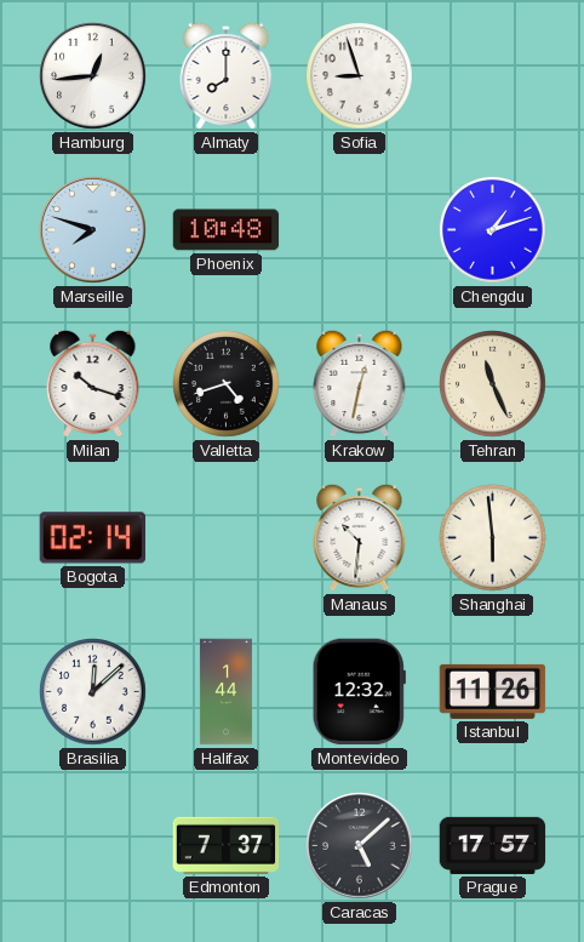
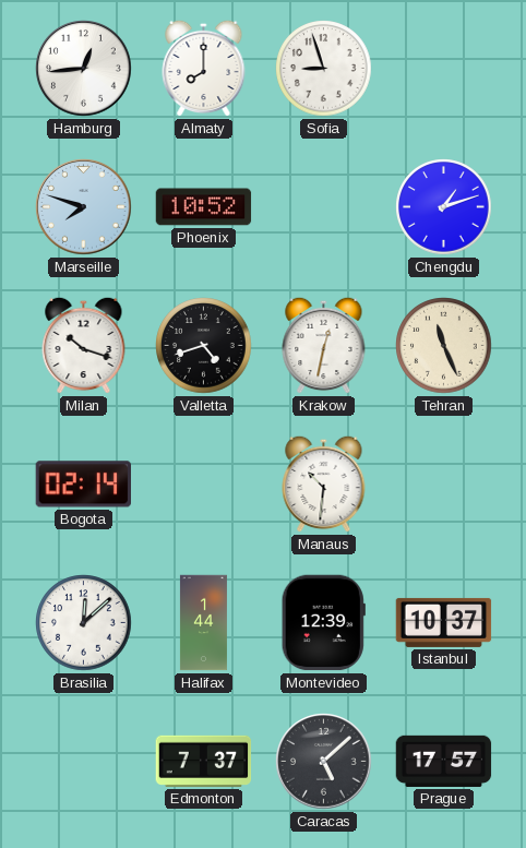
Phoenix: 10:48 -> 10:52 (204, 207)
Shanghai: 5:59 -> none (493, 538)
Montevideo: 12:32 -> 12:39 (323, 623)
Istanbul: 11:26 -> 10:37 (444, 622)
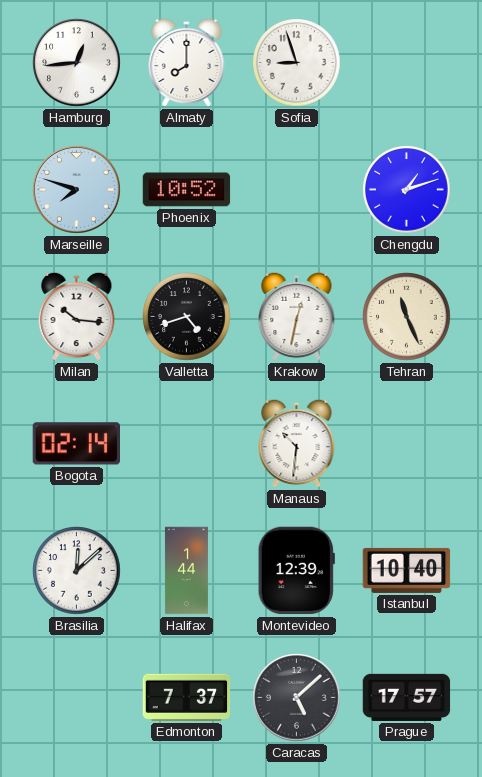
Milan: 10:18 -> 10:16 (77, 316)
Istanbul: 10:37 -> 10:40 (407, 570)
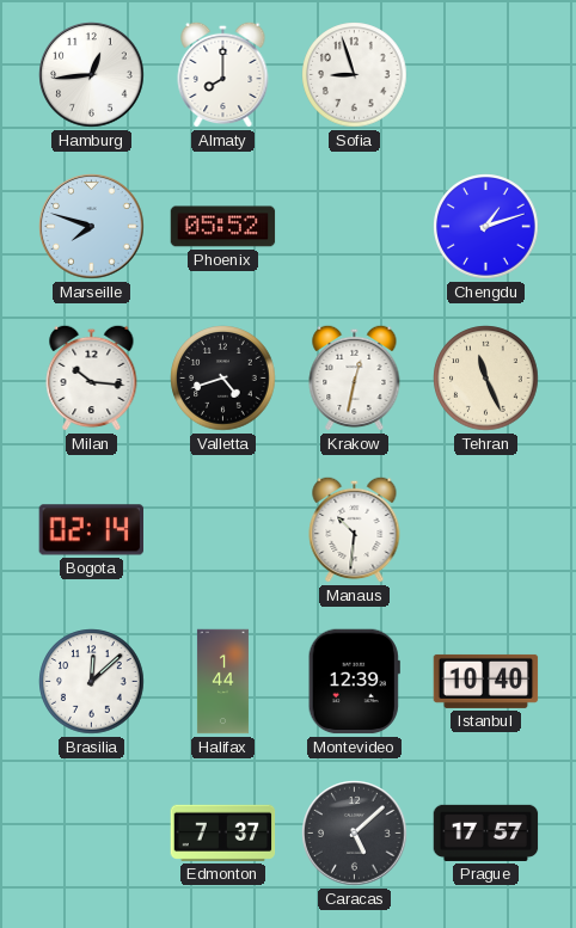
Phoenix: 10:52 -> 05:52 (223, 227)
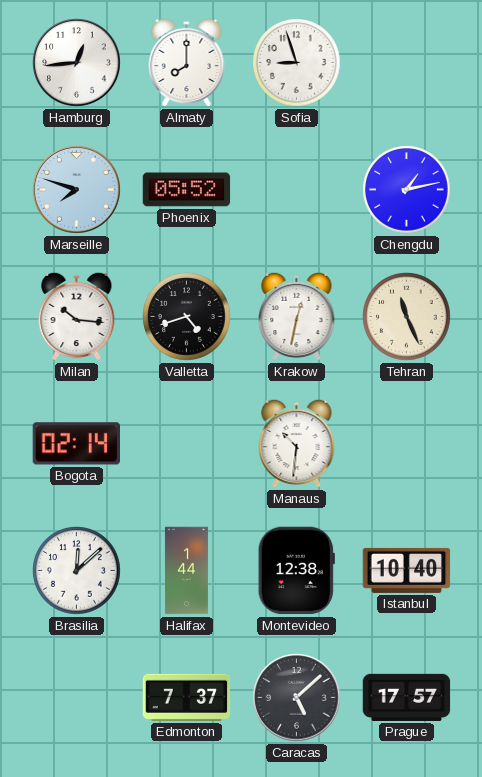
Chengdu: 1:12 -> 1:13 (407, 190)
Montevideo: 12:39 -> 12:38 (296, 571)
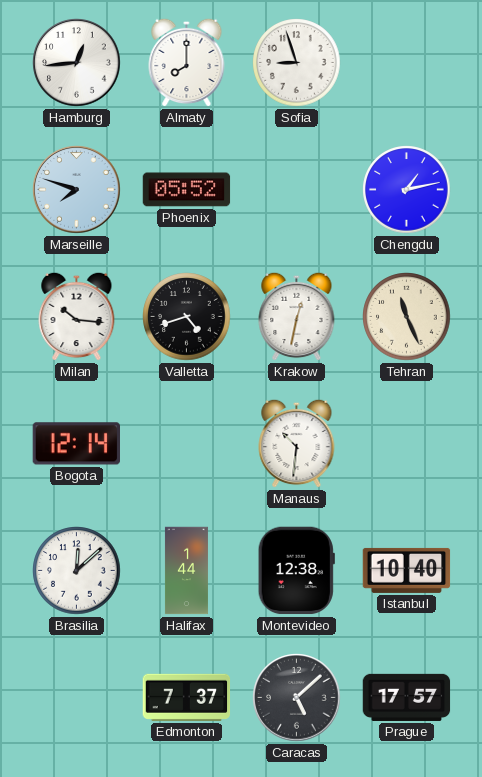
Bogota: 02:14 -> 12:14 (76, 444)
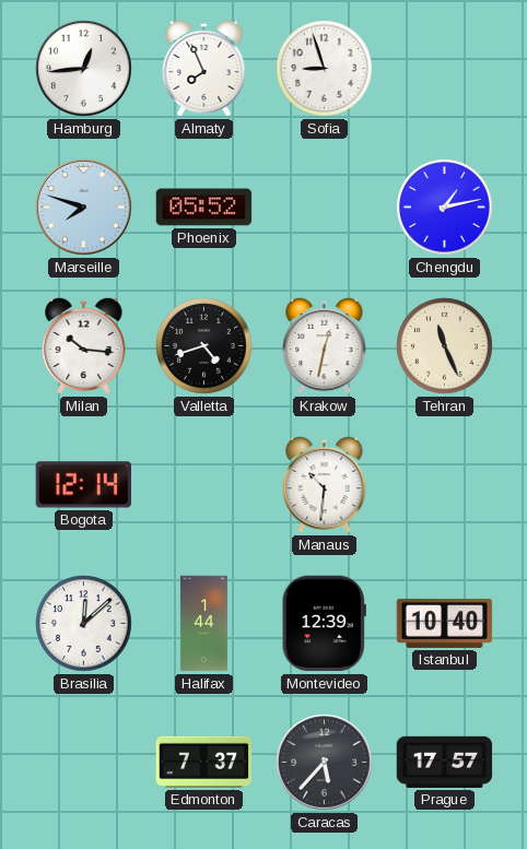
Almaty: 8:00 -> 7:56 (204, 68)
Montevideo: 12:38 -> 12:39 (324, 624)
Caracas: 5:08 -> 5:37 (325, 763)
